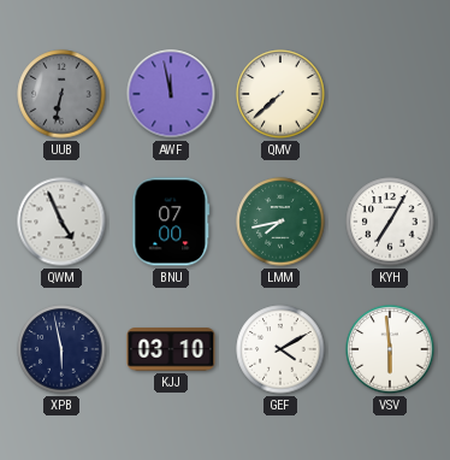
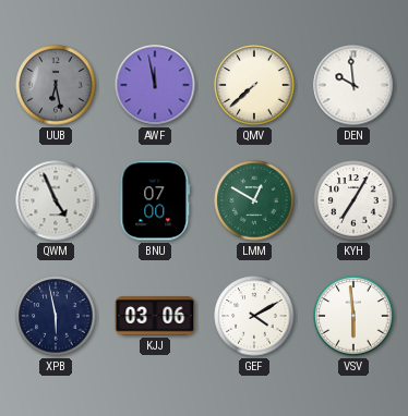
UUB: 6:32 -> 6:28 (56, 85)
DEN: none -> 9:59 (353, 85)
LMM: 7:43 -> 12:50 (254, 200)
KJJ: 03:10 -> 03:06 (155, 316)
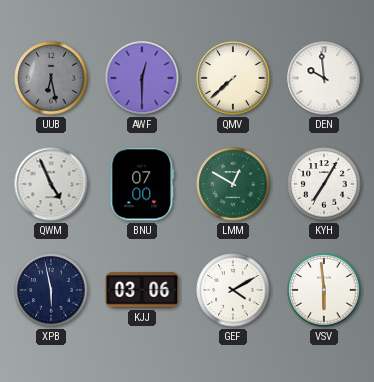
AWF: 11:58 -> 12:30 (142, 78)
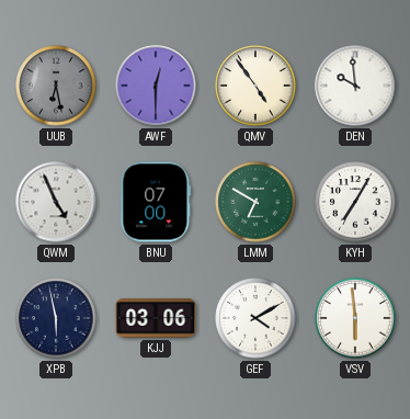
QMV: 7:38 -> 4:54 (255, 86)
LMM: 12:50 -> 6:50 (255, 202)
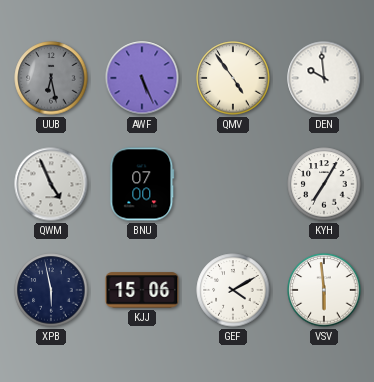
AWF: 12:30 -> 5:26 (142, 78)
LMM: 6:50 -> none (255, 202)
KJJ: 03:06 -> 15:06 (142, 290)
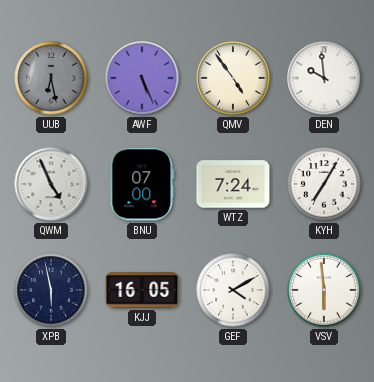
WTZ: none -> 7:24 (233, 184)
KJJ: 15:06 -> 16:05 (142, 290)
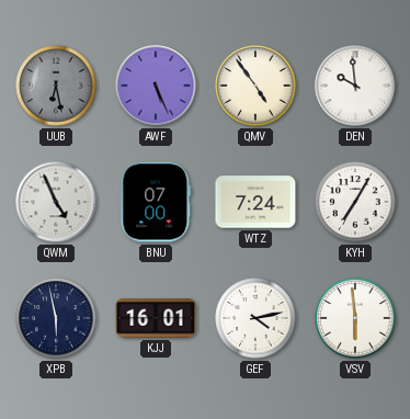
KJJ: 16:05 -> 16:01 (156, 318)
GEF: 4:10 -> 4:13 (255, 318)
